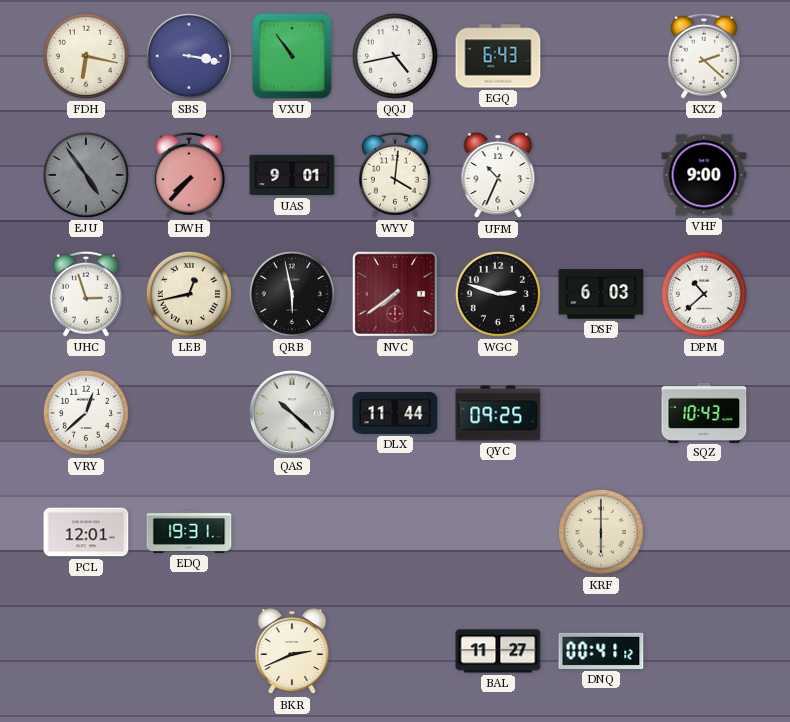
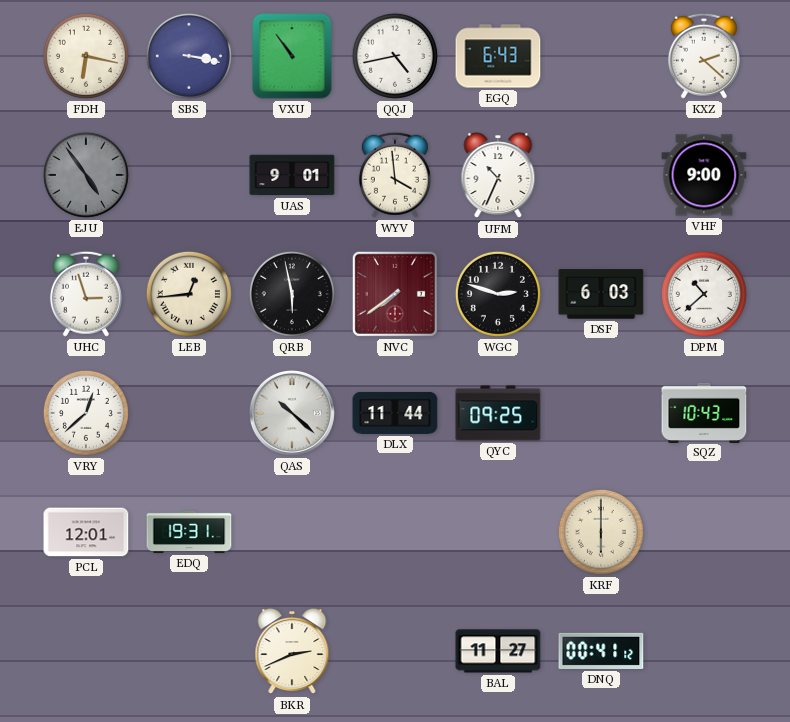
DWH: 7:37 -> none (189, 175)
WYV: 4:01 -> 3:59 (395, 175)
LEB: 12:43 -> 12:44 (189, 294)
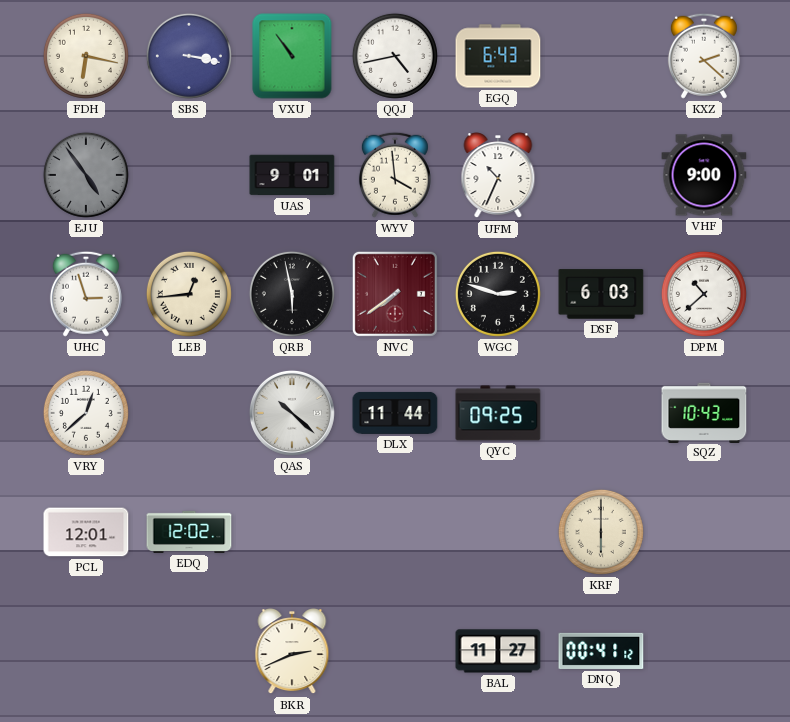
EDQ: 19:31 -> 12:02 (189, 532)
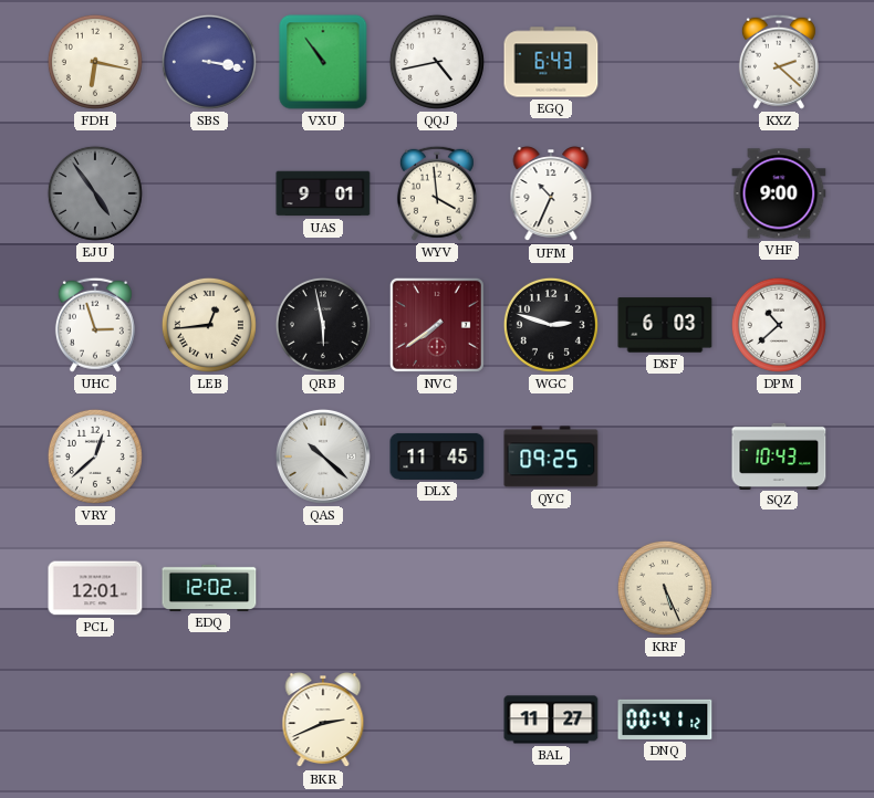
DLX: 11:44 -> 11:45 (437, 456)
KRF: 6:00 -> 5:26 (665, 588)
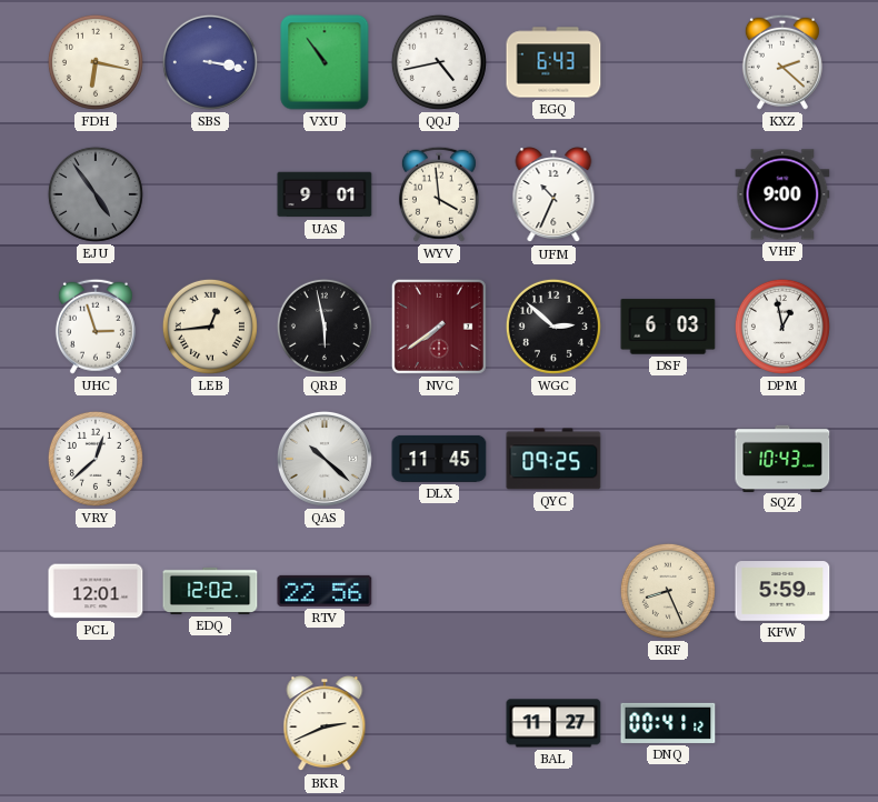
WGC: 2:48 -> 2:52 (553, 327)
DPM: 10:38 -> 12:58 (782, 327)
RTV: none -> 22:56 (325, 591)
KRF: 5:26 -> 8:26 (668, 591)
KFW: none -> 5:59 (782, 591)
